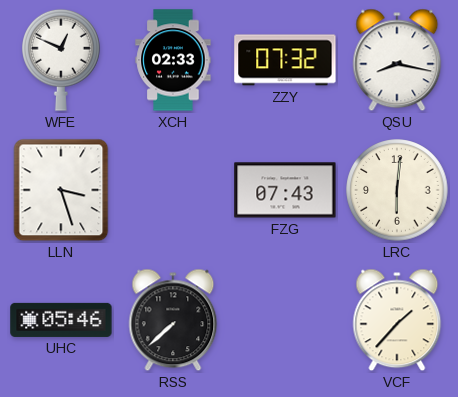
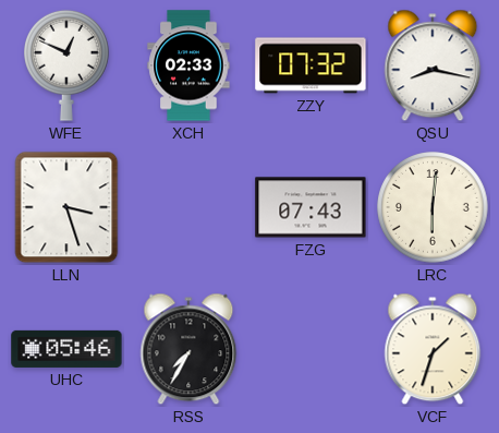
RSS: 7:38 -> 7:35 (188, 349)
VCF: 1:37 -> 1:33 (433, 349)
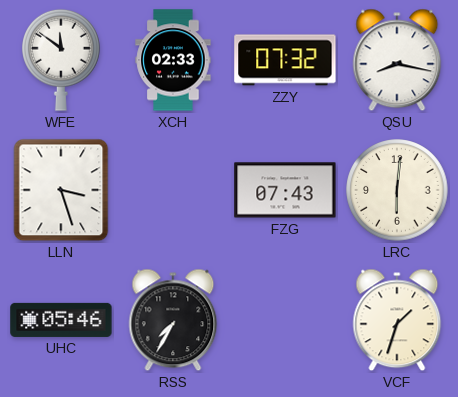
WFE: 12:49 -> 11:51 (62, 60)
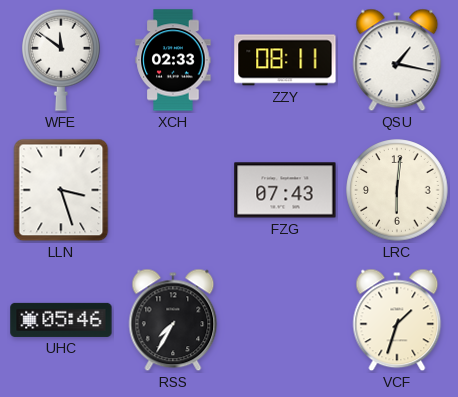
ZZY: 07:32 -> 08:11 (285, 60)
QSU: 8:17 -> 1:17 (397, 60)
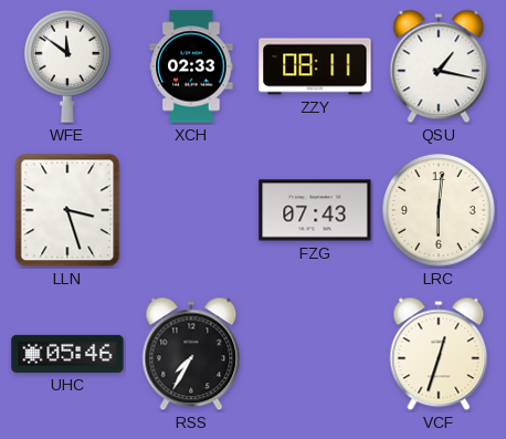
VCF: 1:33 -> 12:33 (439, 354)
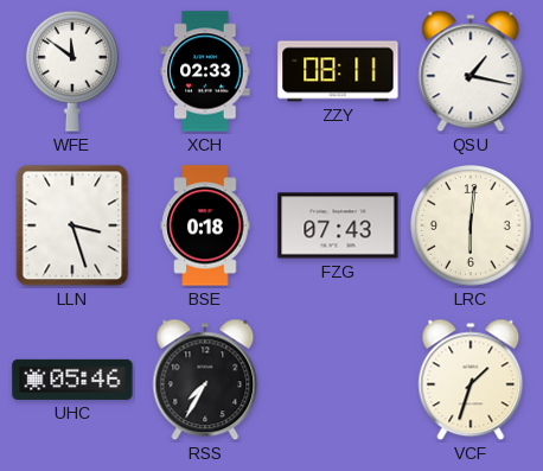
BSE: none -> 0:18 (205, 225)
VCF: 12:33 -> 1:33 (471, 380)
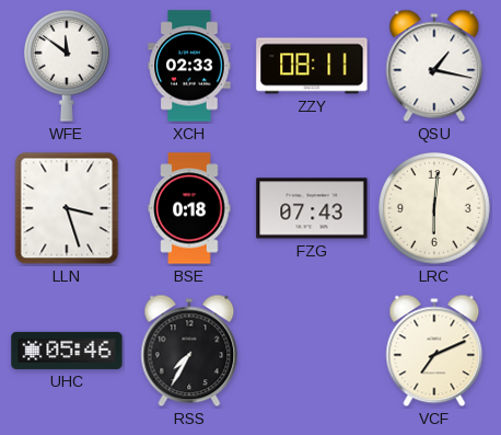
VCF: 1:33 -> 7:11 (434, 351)
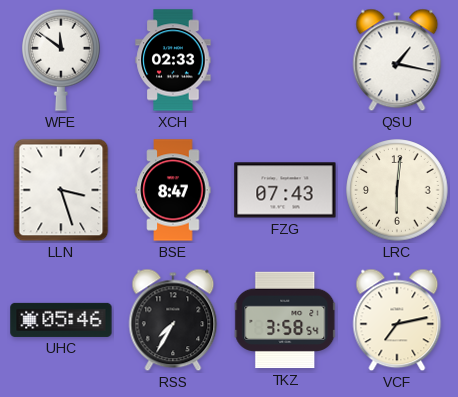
ZZY: 08:11 -> none (312, 66)
BSE: 0:18 -> 8:47 (173, 190)
TKZ: none -> 3:58 (285, 320)
VCF: 7:11 -> 7:13 (397, 320)
